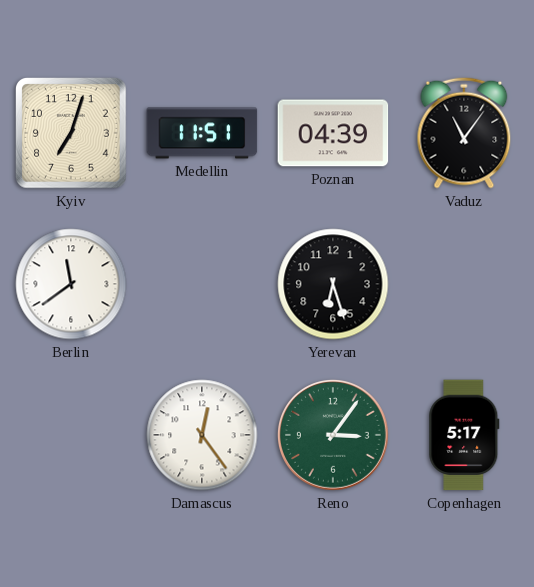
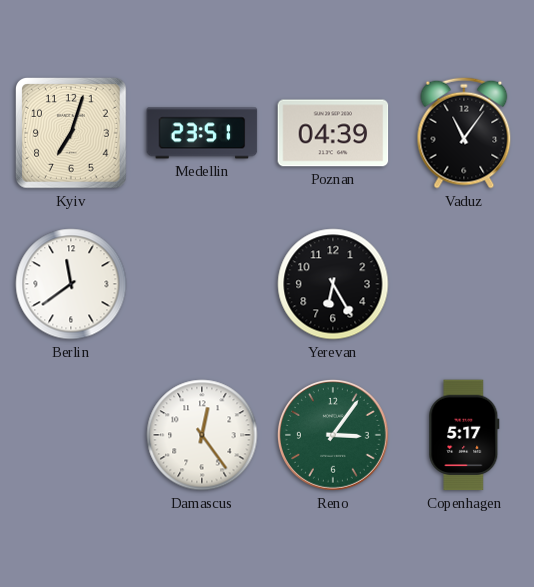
Medellin: 11:51 -> 23:51 (202, 133)
Yerevan: 6:27 -> 6:25 (333, 284)
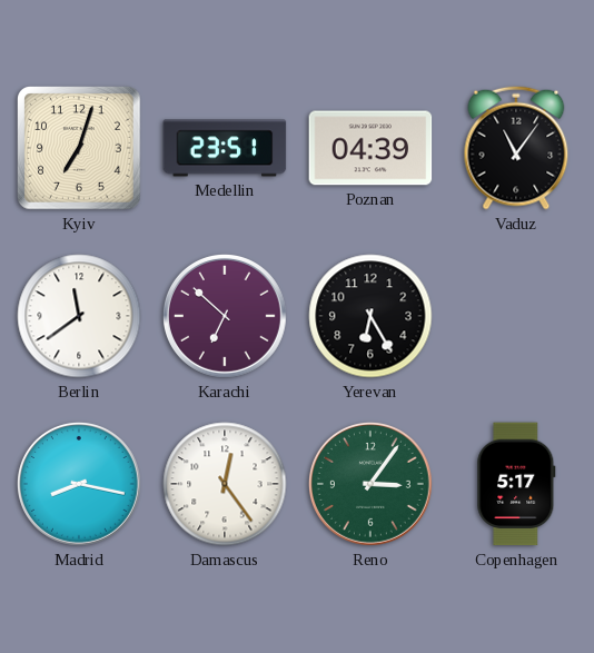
Karachi: none -> 6:52 (225, 316)
Madrid: none -> 8:17 (79, 484)
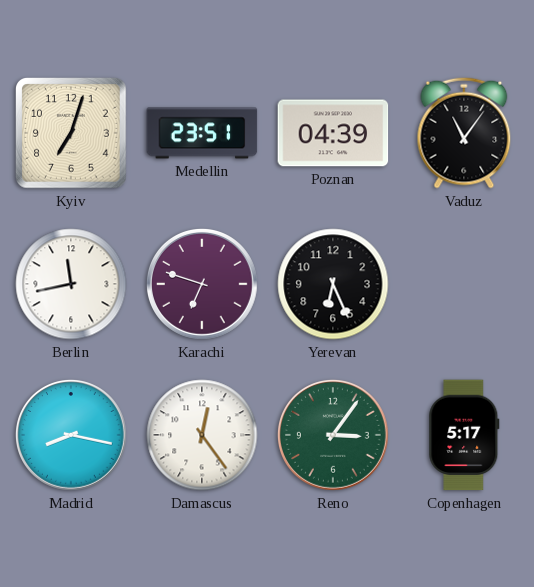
Berlin: 11:39 -> 11:43 (71, 284)
Karachi: 6:52 -> 6:48 (202, 284)
Yerevan: 6:25 -> 6:26 (333, 284)
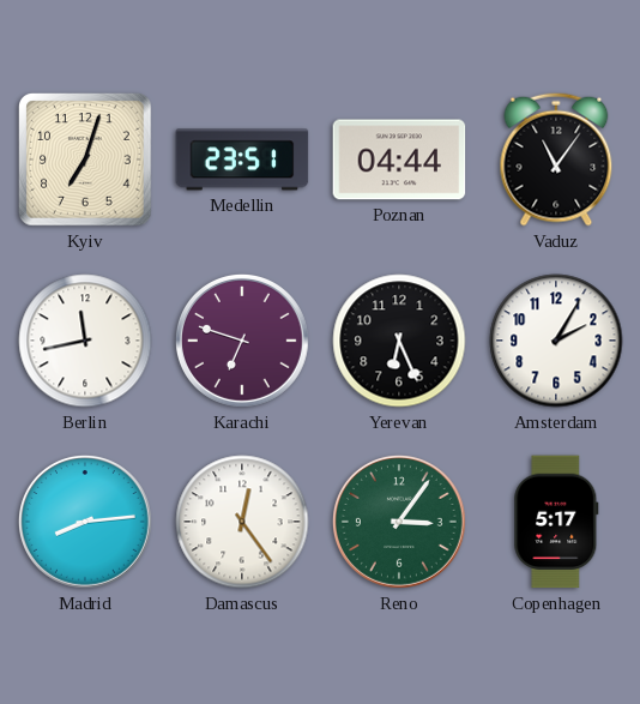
Poznan: 04:39 -> 04:44 (399, 160)
Amsterdam: none -> 2:05 (556, 341)
Madrid: 8:17 -> 8:14 (85, 522)
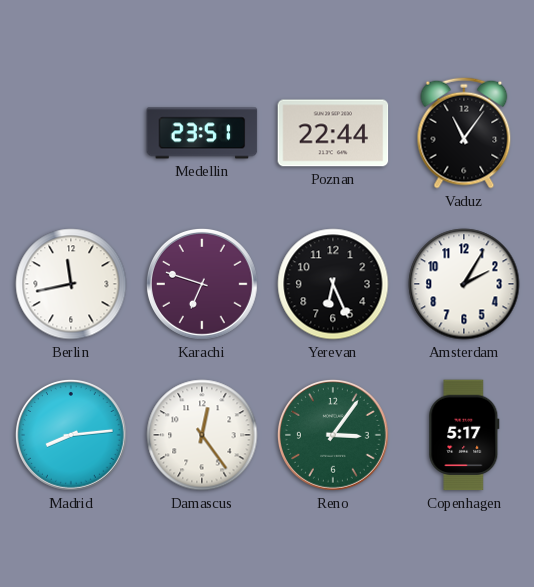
Kyiv: 7:03 -> none (86, 161)
Poznan: 04:44 -> 22:44 (333, 133)
